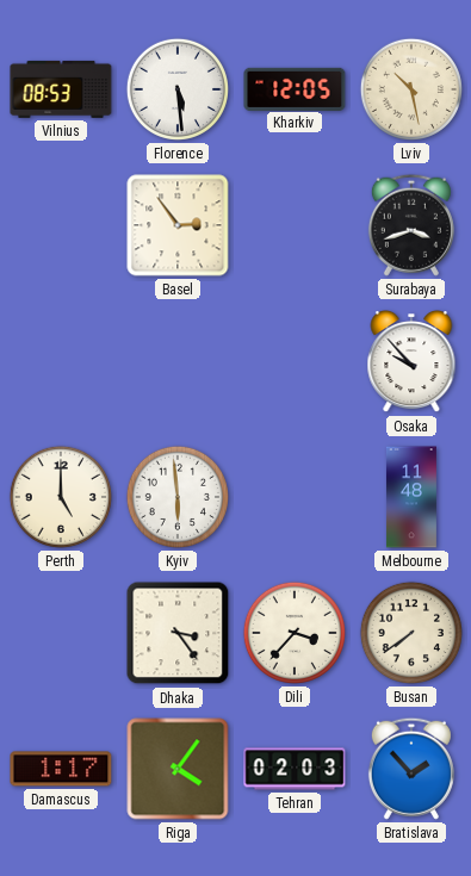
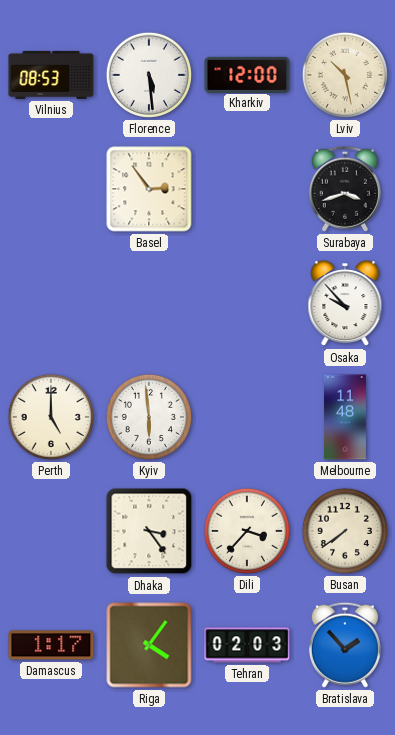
Kharkiv: 12:05 -> 12:00 (247, 74)
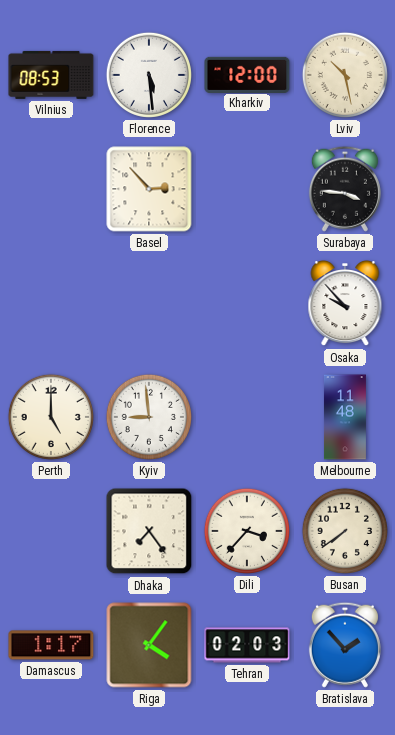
Basel: 2:54 -> 2:53 (149, 189)
Surabaya: 3:42 -> 3:46 (345, 189)
Kyiv: 5:59 -> 8:59 (149, 417)
Dhaka: 3:24 -> 7:24 (149, 531)
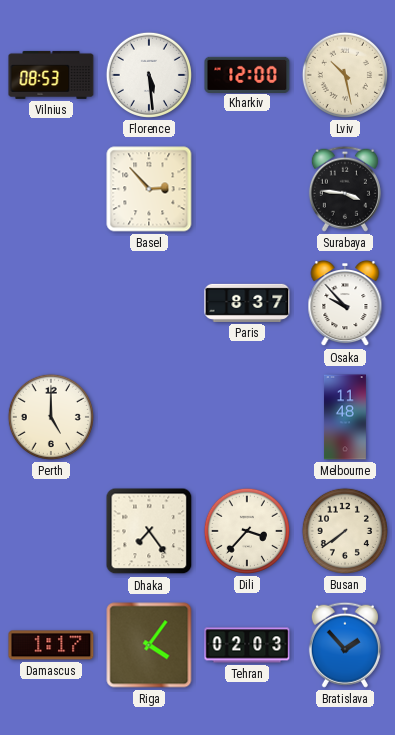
Paris: none -> 8:37 (247, 303)
Kyiv: 8:59 -> none (149, 417)
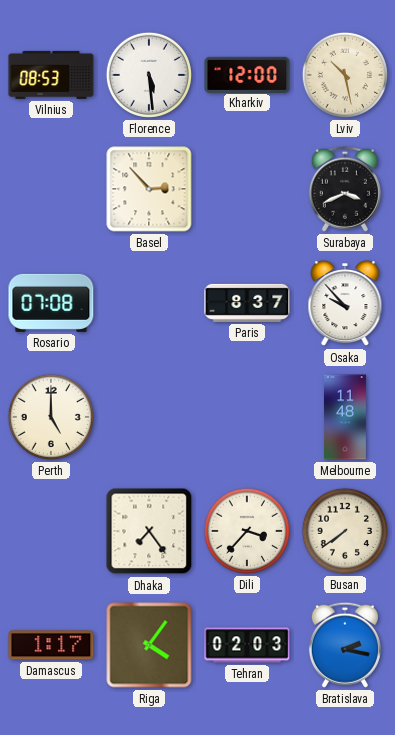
Surabaya: 3:46 -> 3:41 (345, 189)
Rosario: none -> 07:08 (51, 303)
Bratislava: 1:53 -> 2:17 (345, 645)
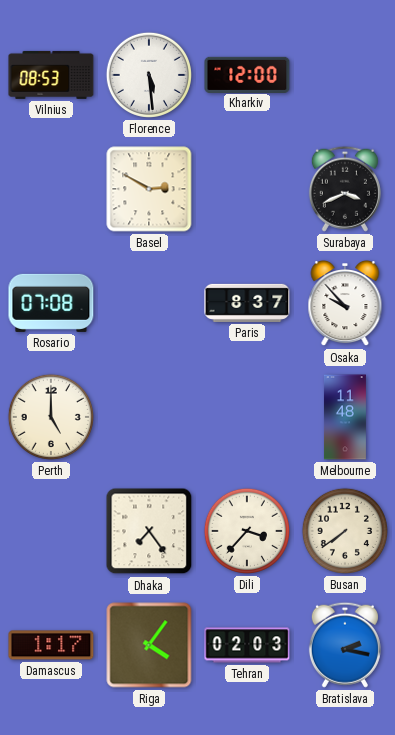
Lviv: 10:28 -> none (345, 75)
Basel: 2:53 -> 2:50 (149, 189)
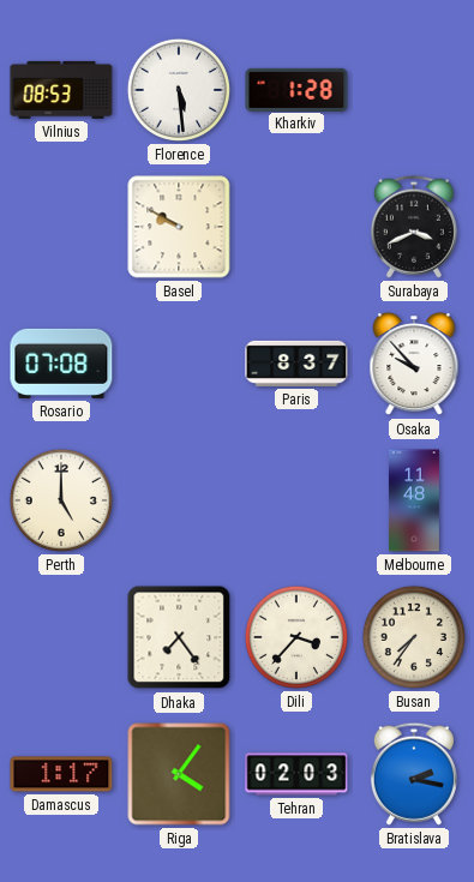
Kharkiv: 12:00 -> 1:28 (296, 89)
Basel: 2:50 -> 9:50 (179, 227)
Busan: 7:39 -> 7:36 (414, 637)
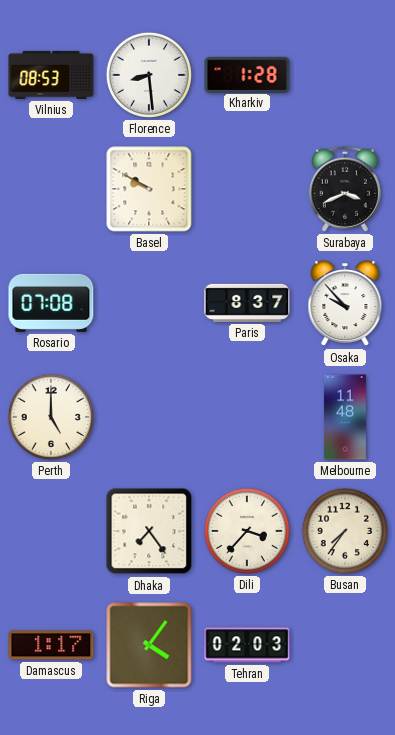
Florence: 5:29 -> 8:29 (149, 75)
Bratislava: 2:17 -> none (414, 774)
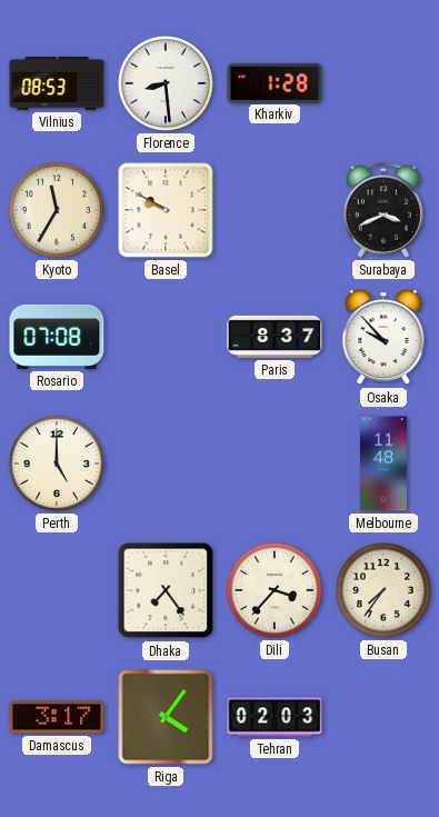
Kyoto: none -> 11:35 (57, 210)
Damascus: 1:17 -> 3:17 (57, 717)
